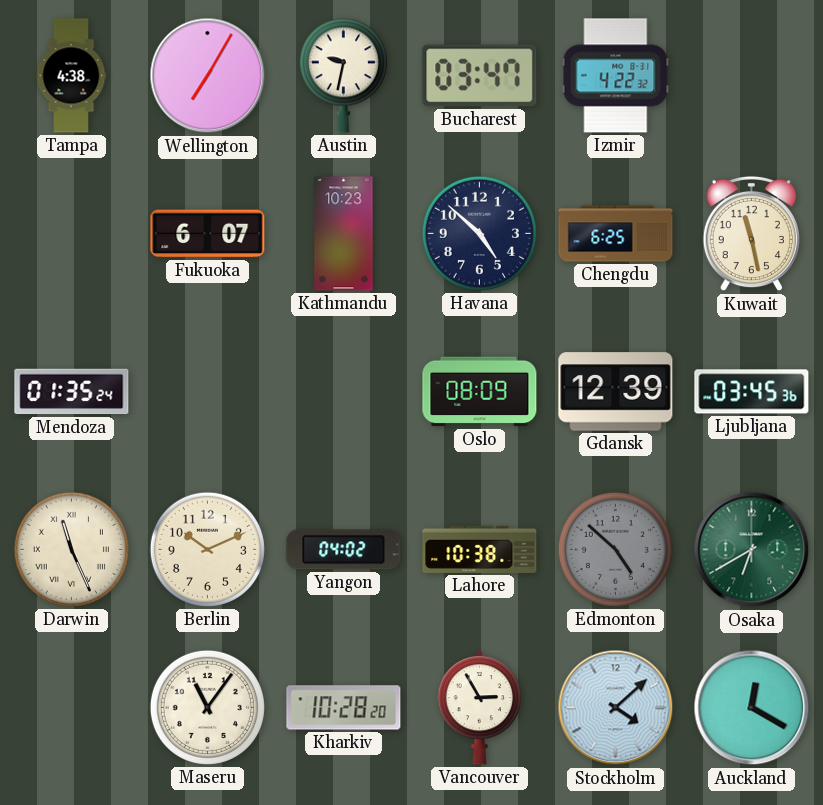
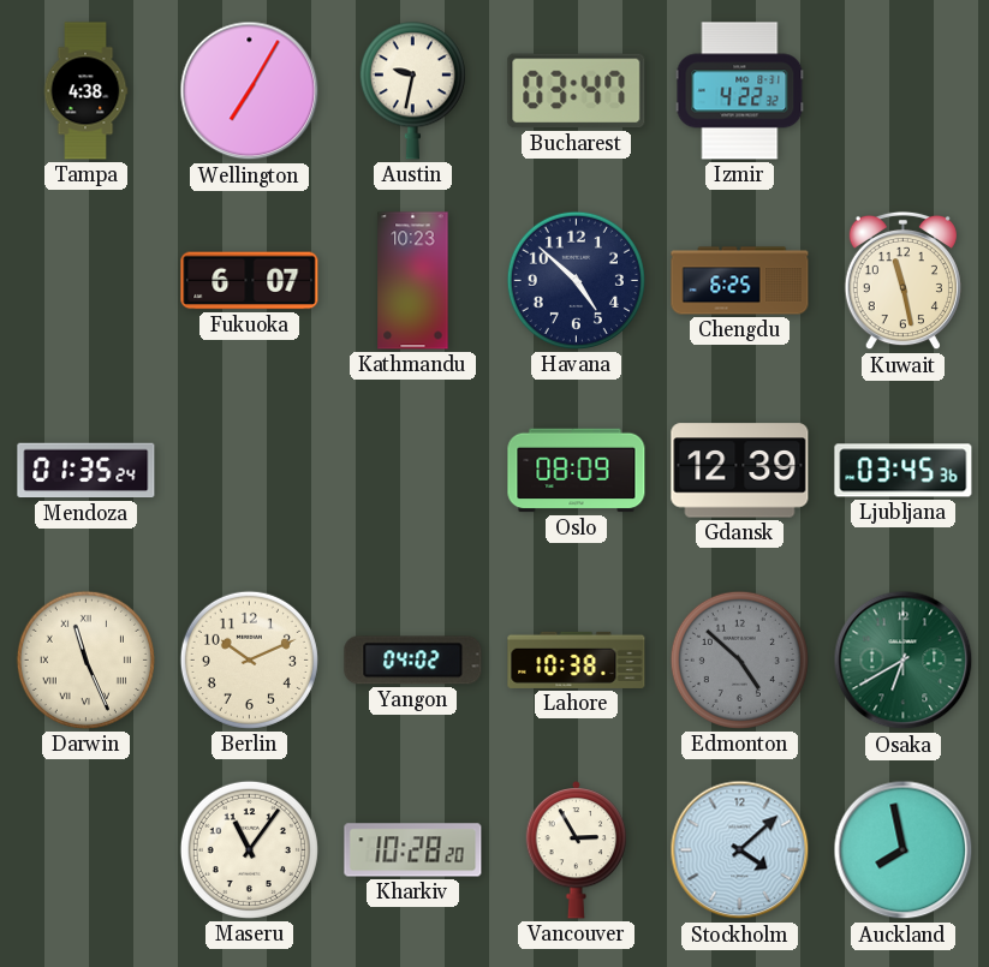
Auckland: 12:20 -> 7:58 (904, 850)
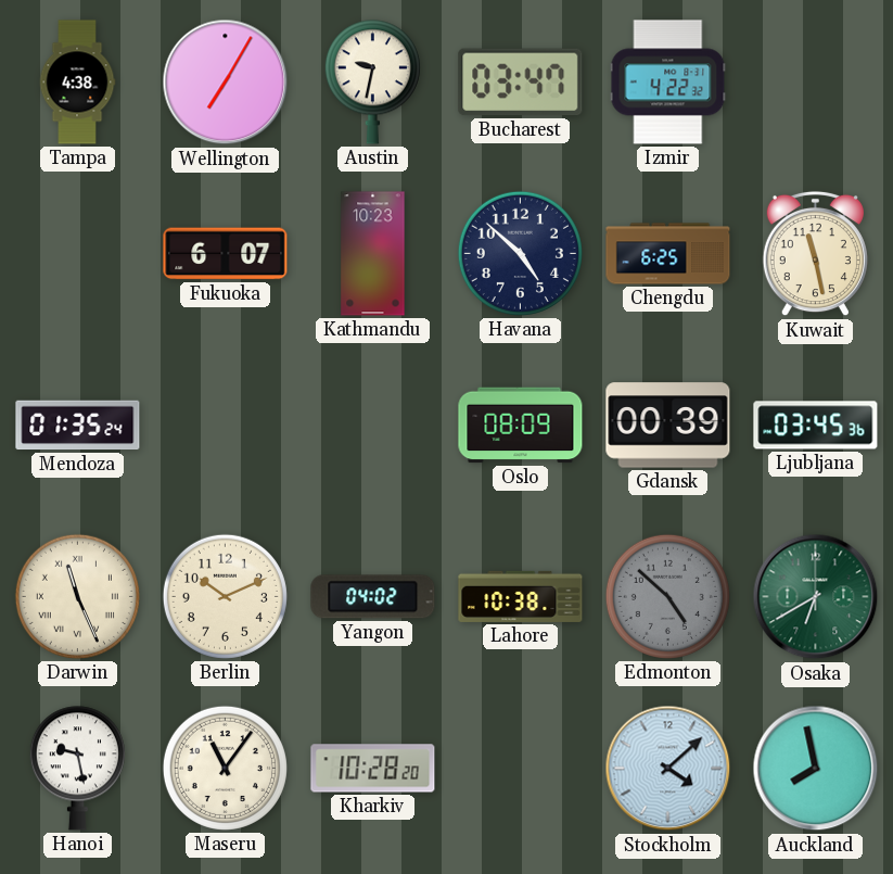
Gdansk: 12:39 -> 00:39 (668, 426)
Hanoi: none -> 9:28 (77, 769)
Vancouver: 2:55 -> none (577, 850)
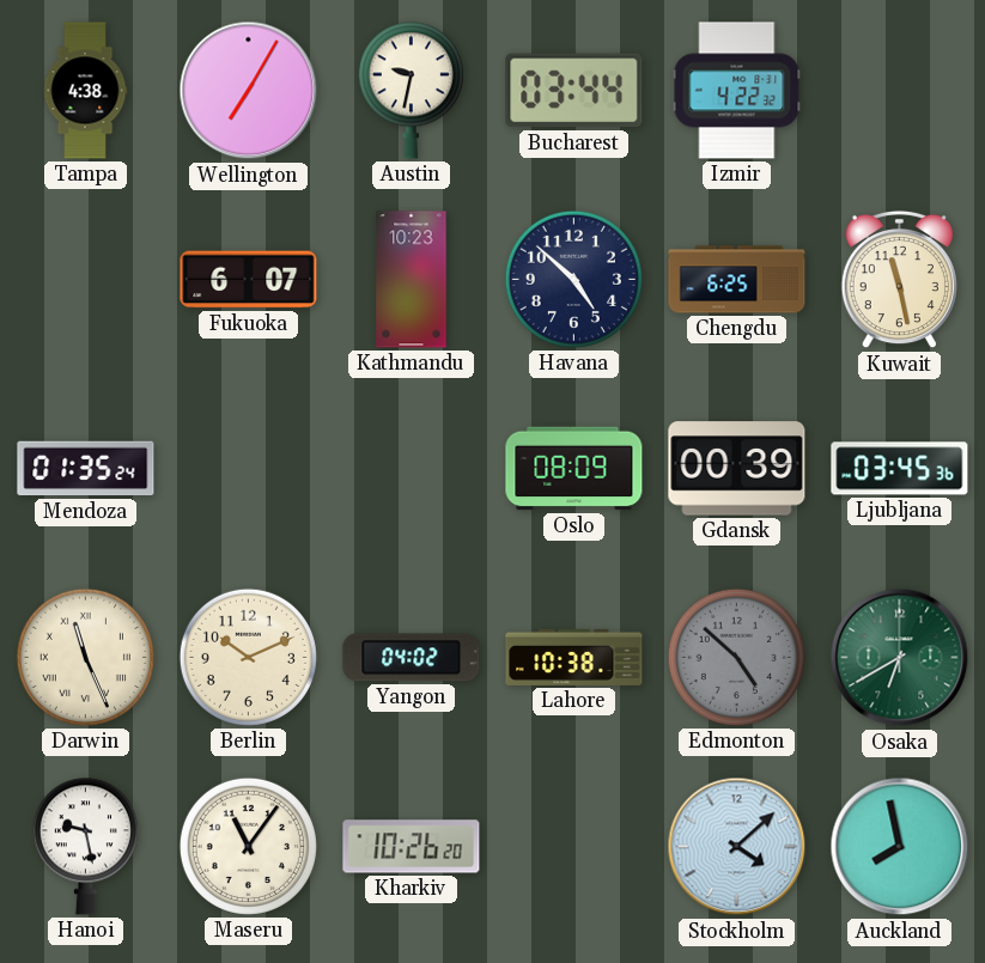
Bucharest: 03:47 -> 03:44 (574, 91)
Kharkiv: 10:28 -> 10:26 (412, 847)
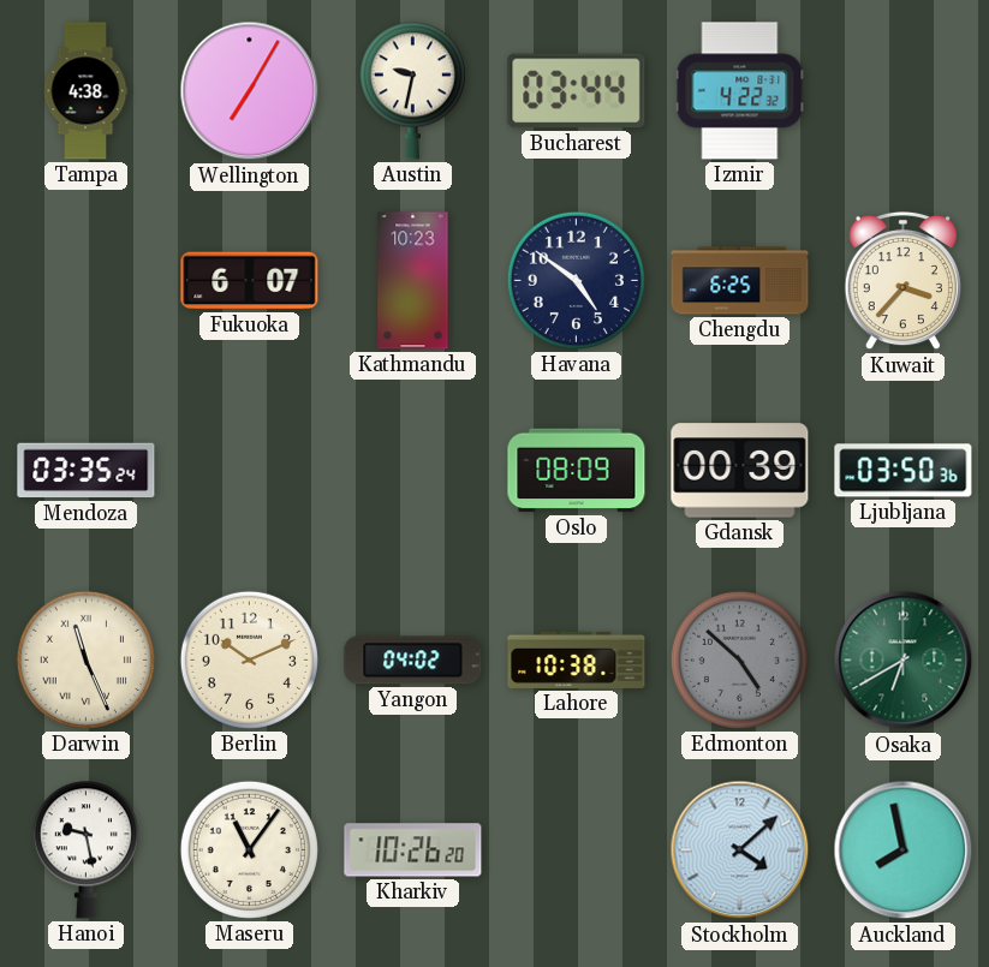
Havana: 4:52 -> 4:51 (576, 280)
Kuwait: 11:28 -> 3:37 (902, 281)
Mendoza: 01:35 -> 03:35 (87, 471)
Ljubljana: 03:45 -> 03:50 (904, 471)
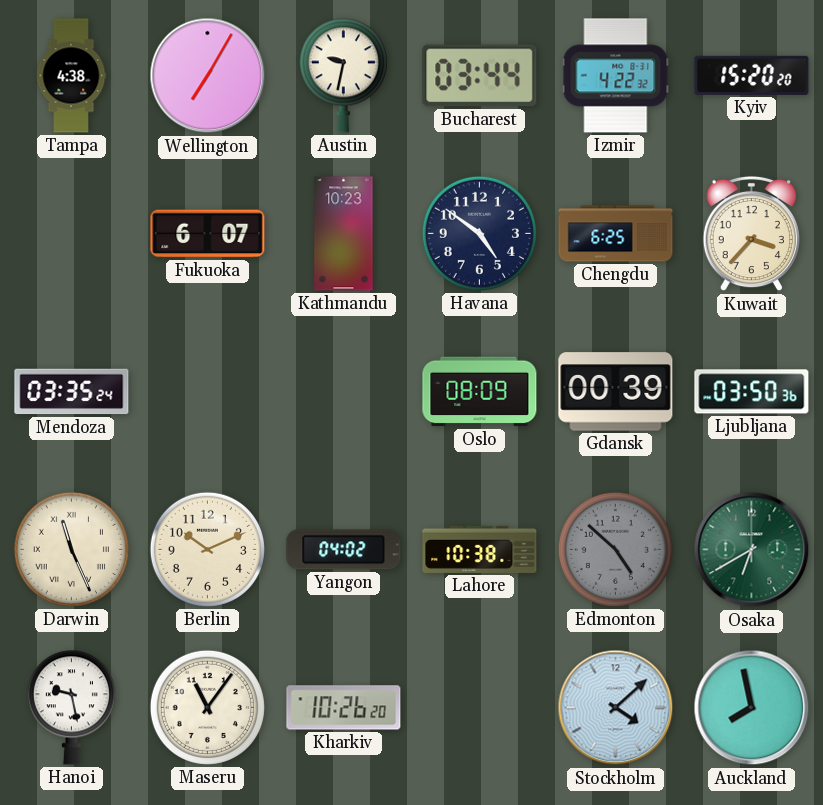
Kyiv: none -> 15:20 (752, 75)
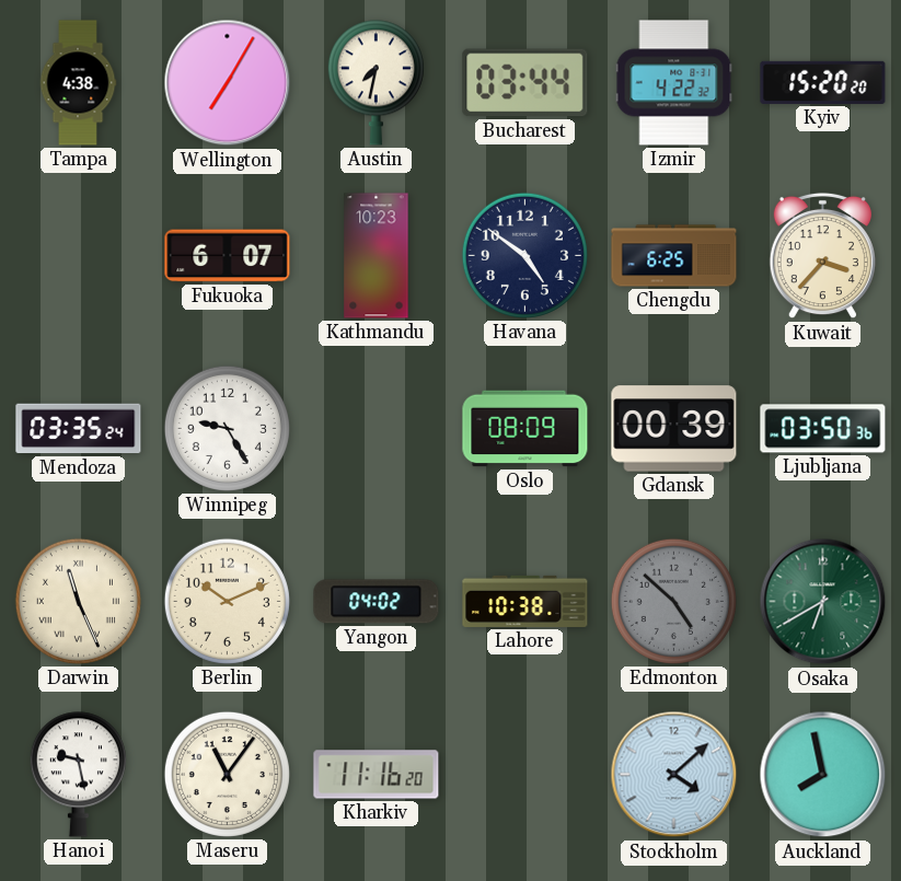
Austin: 9:32 -> 7:32 (376, 83)
Winnipeg: none -> 9:25 (227, 428)
Kharkiv: 10:26 -> 11:16 (377, 775)
